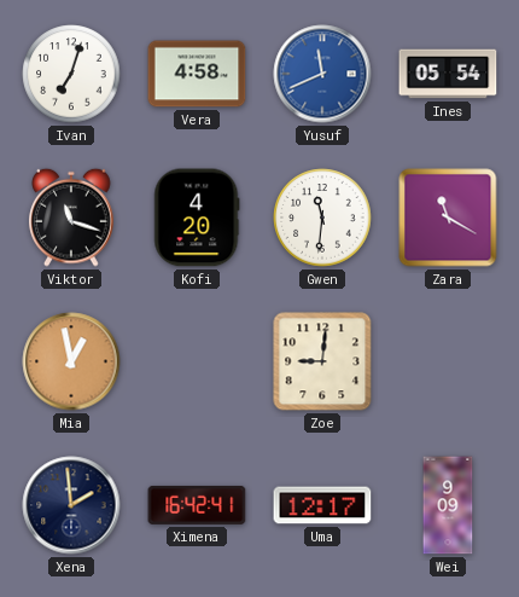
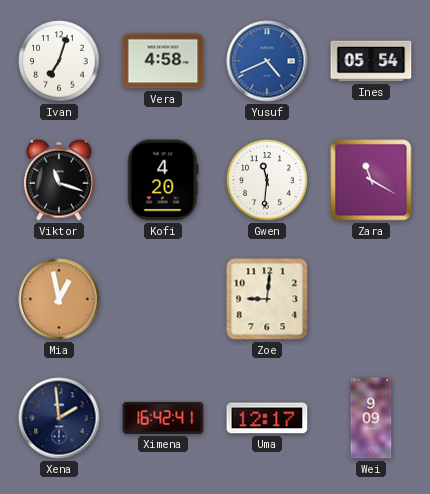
Yusuf: 11:41 -> 4:41 (267, 61)
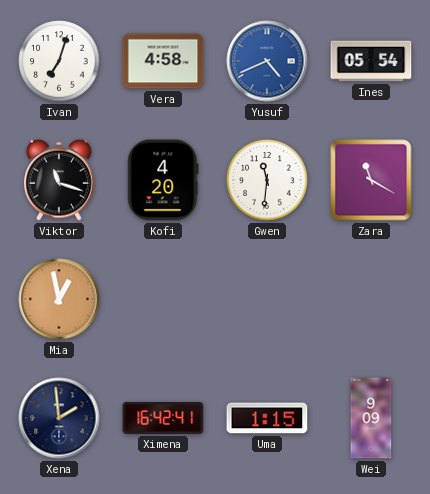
Zoe: 9:01 -> none (267, 299)
Uma: 12:17 -> 1:15 (267, 418)
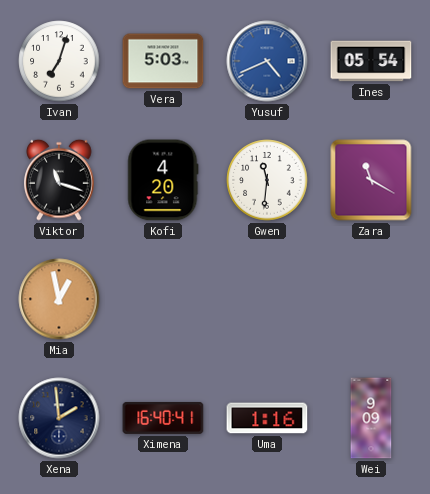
Vera: 4:58 -> 5:03 (163, 61)
Ximena: 16:42 -> 16:40 (163, 418)
Uma: 1:15 -> 1:16 (267, 418)
